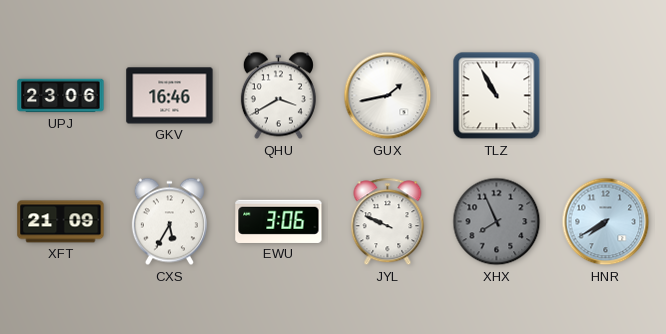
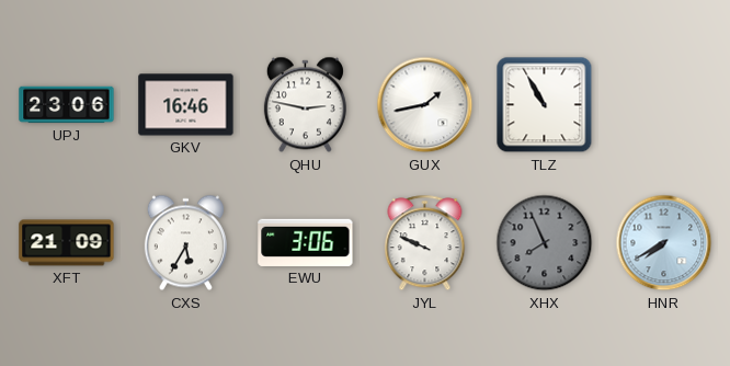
QHU: 3:40 -> 2:47 (305, 105)
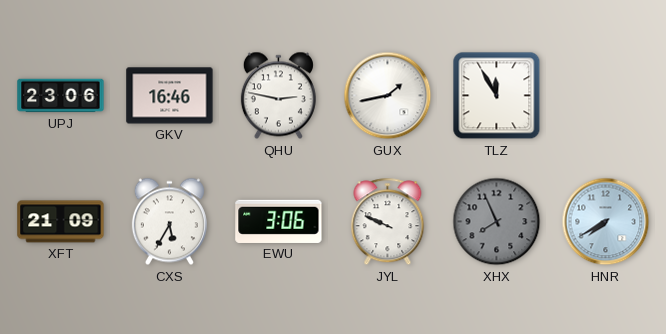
TLZ: 10:55 -> 11:55 (497, 96)
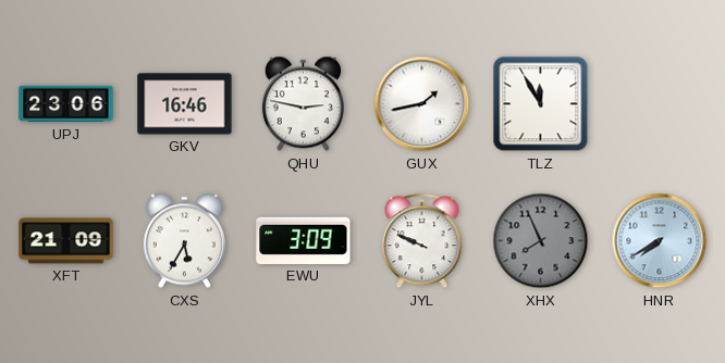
EWU: 3:06 -> 3:09 (304, 240)
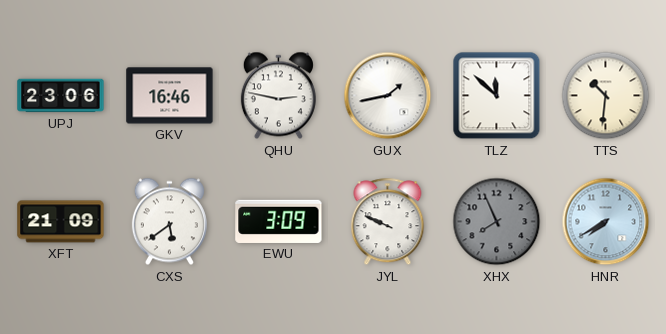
TLZ: 11:55 -> 11:52 (497, 96)
TTS: none -> 10:31 (606, 96)
CXS: 5:35 -> 5:39 (169, 222)
